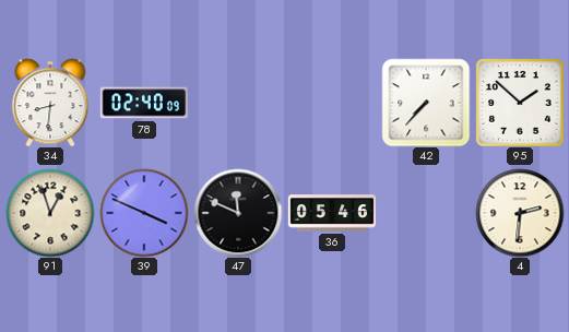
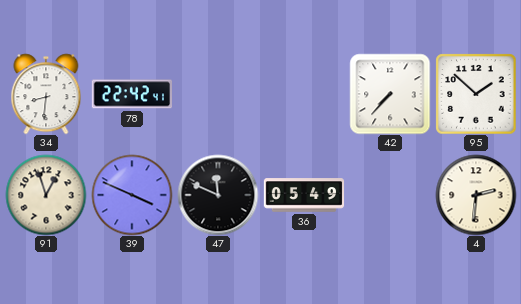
78: 02:40 -> 22:42 (131, 94)
36: 05:46 -> 05:49 (304, 195)
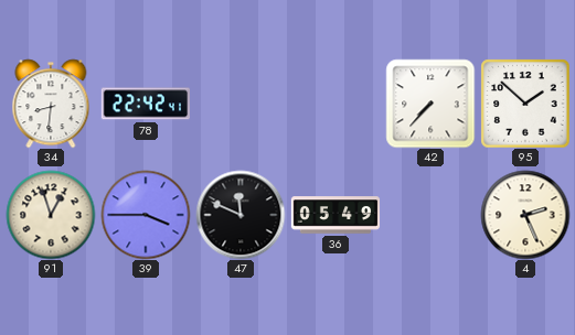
39: 3:49 -> 3:45 (146, 215)
4: 2:31 -> 2:26 (525, 215)
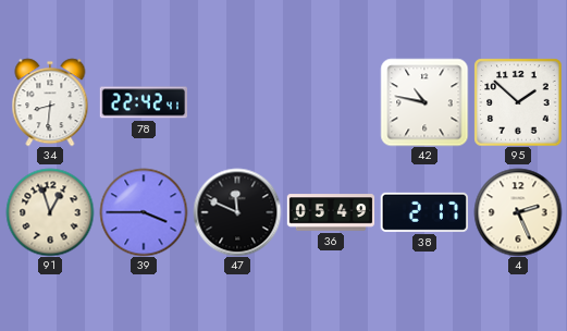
42: 7:37 -> 10:47 (424, 102)
38: none -> 2:17 (424, 212)
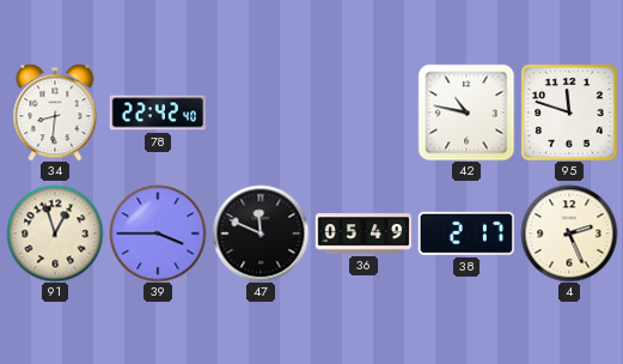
78: 22:42:41 -> 22:42:40 (157, 113)
95: 1:52 -> 11:48 (569, 113)
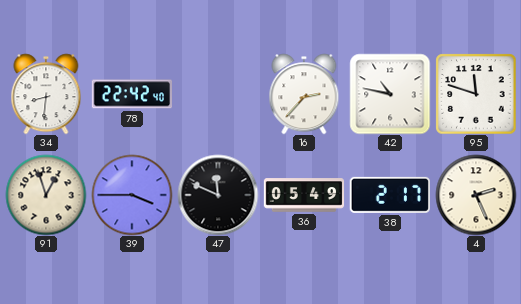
16: none -> 2:37 (304, 94)
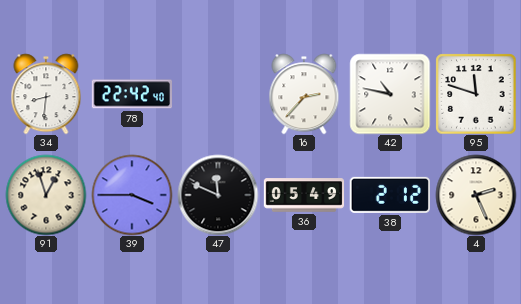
38: 2:17 -> 2:12 (390, 195)
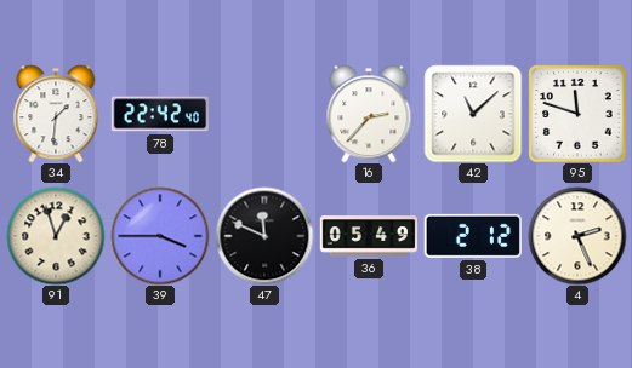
34: 8:31 -> 1:31 (56, 114)
42: 10:47 -> 11:08 (473, 114)
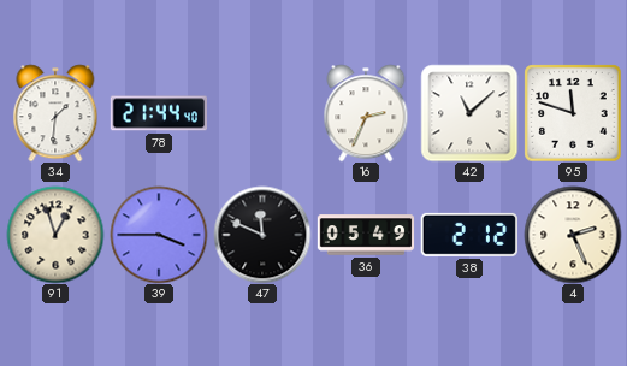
78: 22:42 -> 21:44 (158, 113)
16: 2:37 -> 2:34 (366, 113)
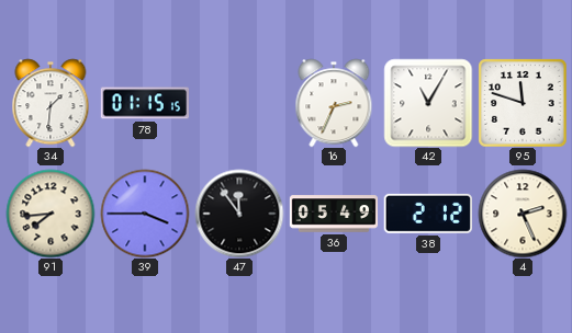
78: 21:44 -> 01:15 (144, 103)
42: 11:08 -> 11:05 (428, 103)
91: 12:57 -> 7:44 (51, 214)
47: 11:49 -> 11:54 (239, 214)
